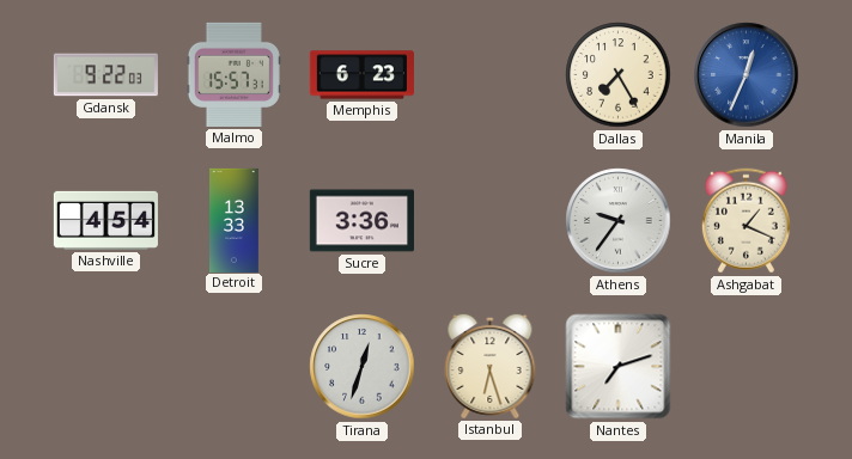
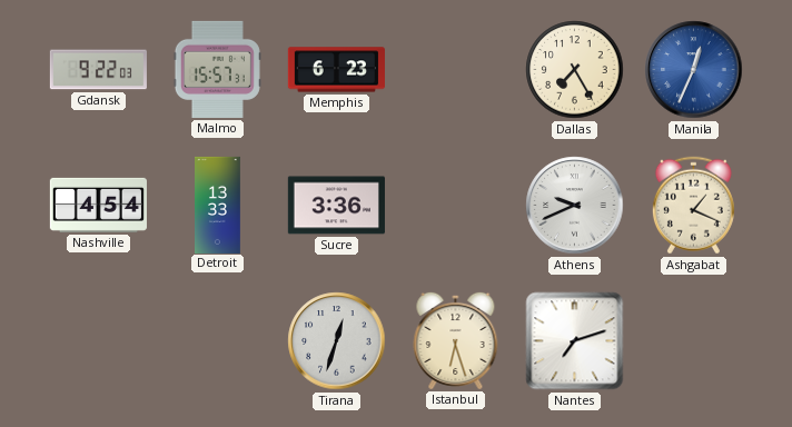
Athens: 9:36 -> 9:41 (575, 206)
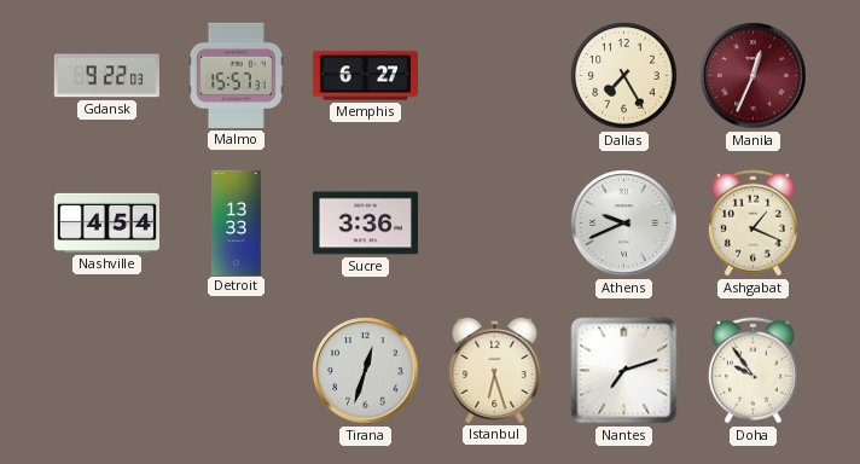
Memphis: 6:23 -> 6:27 (365, 76)
Manila dial: blue -> burgundy (754, 76)
Doha: none -> 9:54 (752, 371)
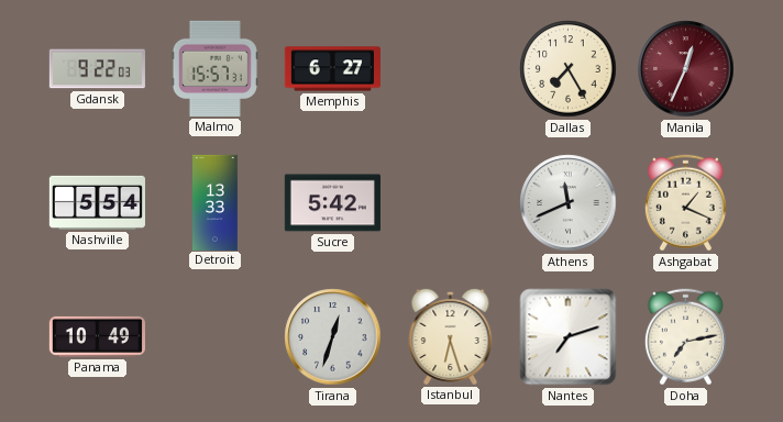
Nashville: 4:54 -> 5:54 (97, 202)
Sucre: 3:36 -> 5:42 (332, 203)
Athens: 9:41 -> 11:41 (569, 203)
Panama: none -> 10:49 (97, 336)
Doha: 9:54 -> 7:13 (685, 337)
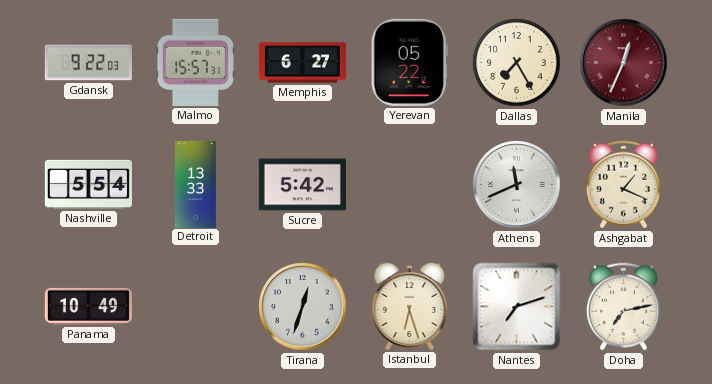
Yerevan: none -> 05:22 (409, 62)
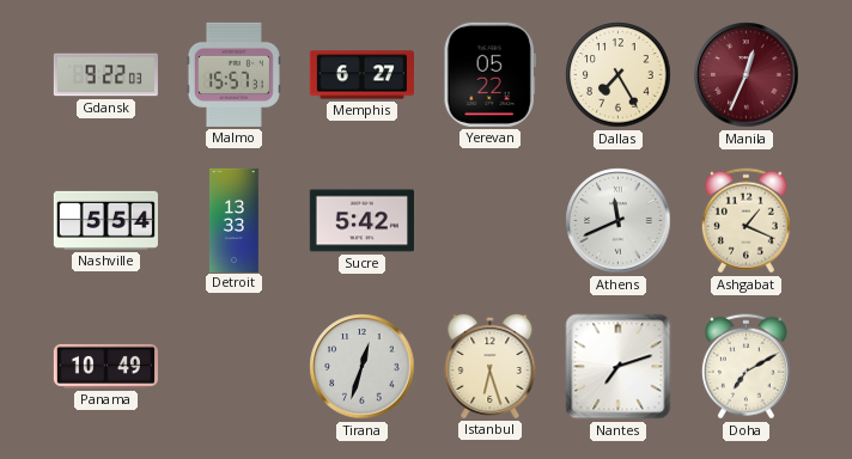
Doha: 7:13 -> 7:10 (745, 367)
